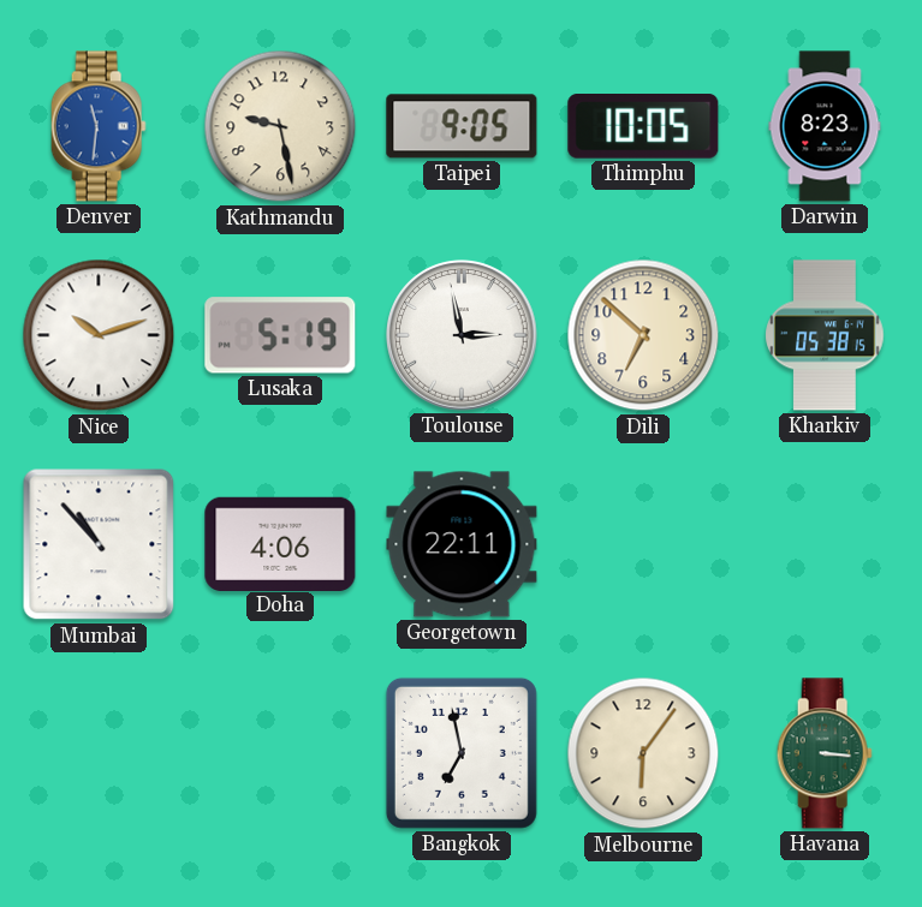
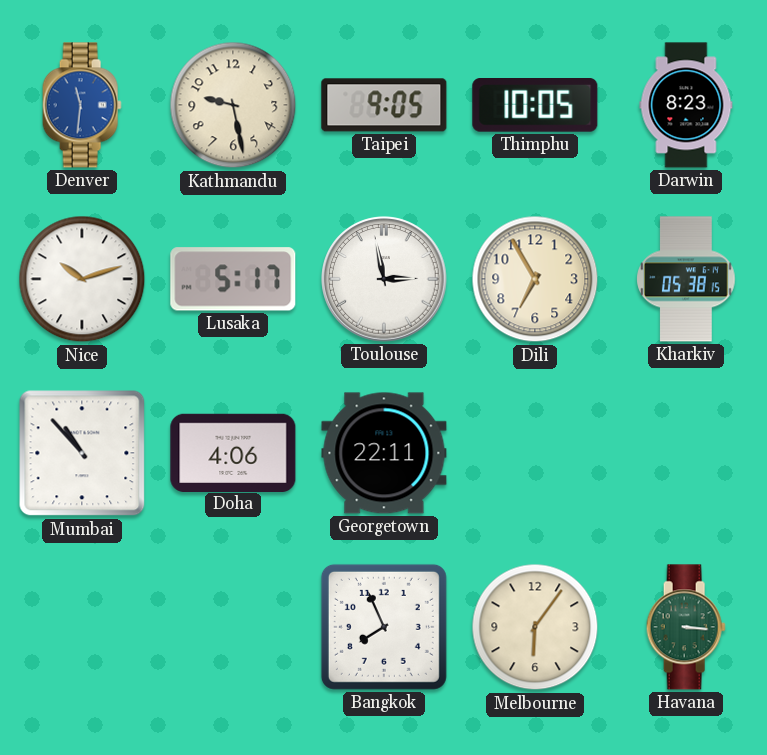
Lusaka: 5:19 -> 5:17 (233, 279)
Dili: 6:52 -> 6:55 (535, 279)
Bangkok: 6:58 -> 7:56 (384, 627)
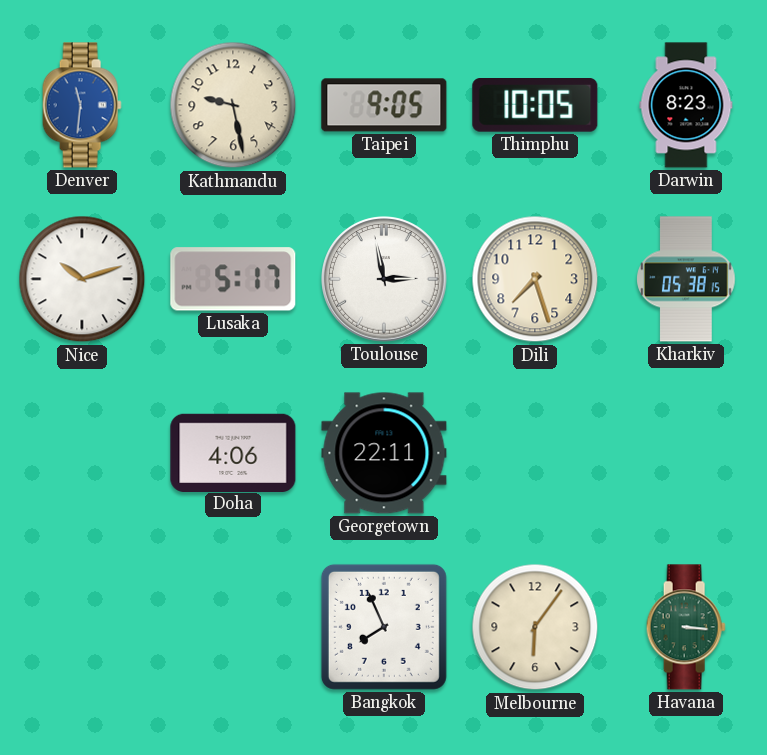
Dili: 6:55 -> 7:27 (535, 279)
Mumbai: 10:53 -> none (82, 453)
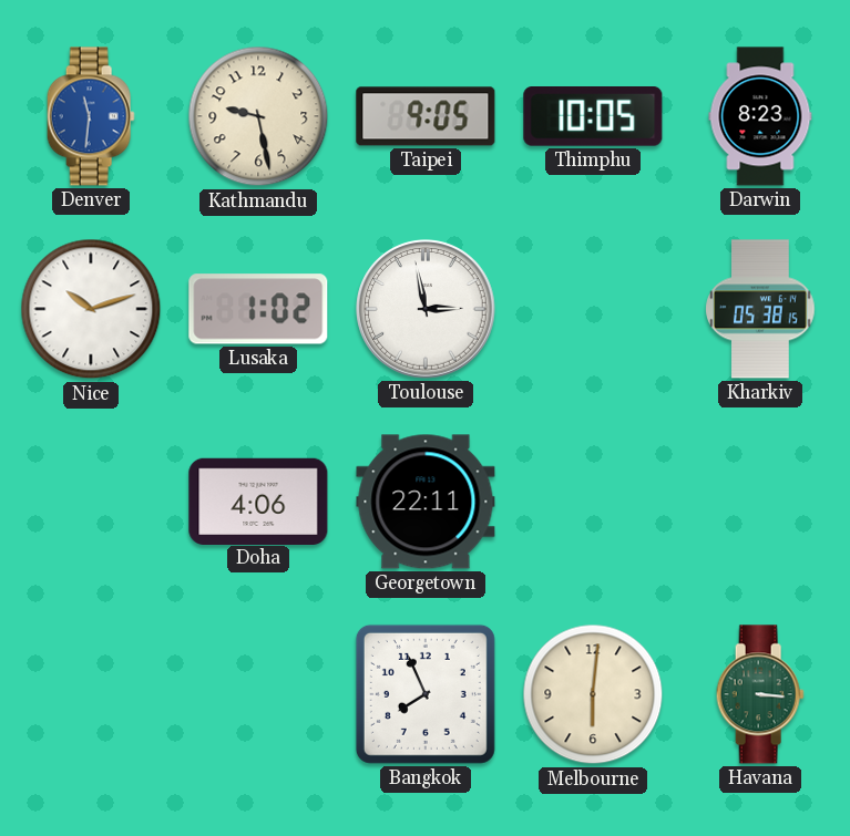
Lusaka: 5:17 -> 1:02 (258, 309)
Dili: 7:27 -> none (535, 279)
Melbourne: 6:06 -> 6:01 (593, 694)
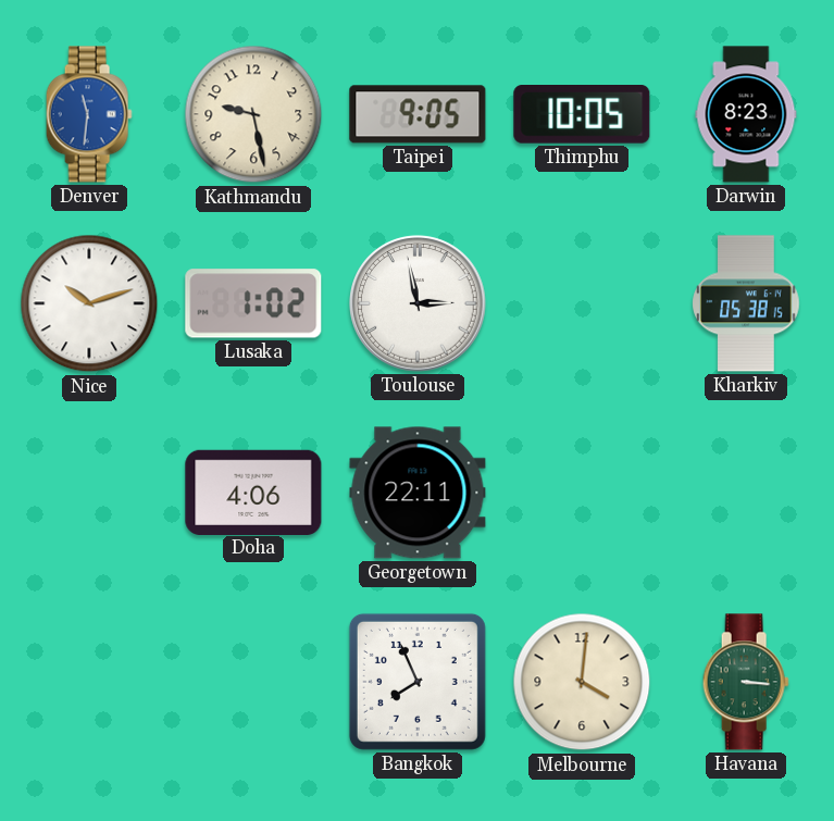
Melbourne: 6:01 -> 4:01 (582, 682)
